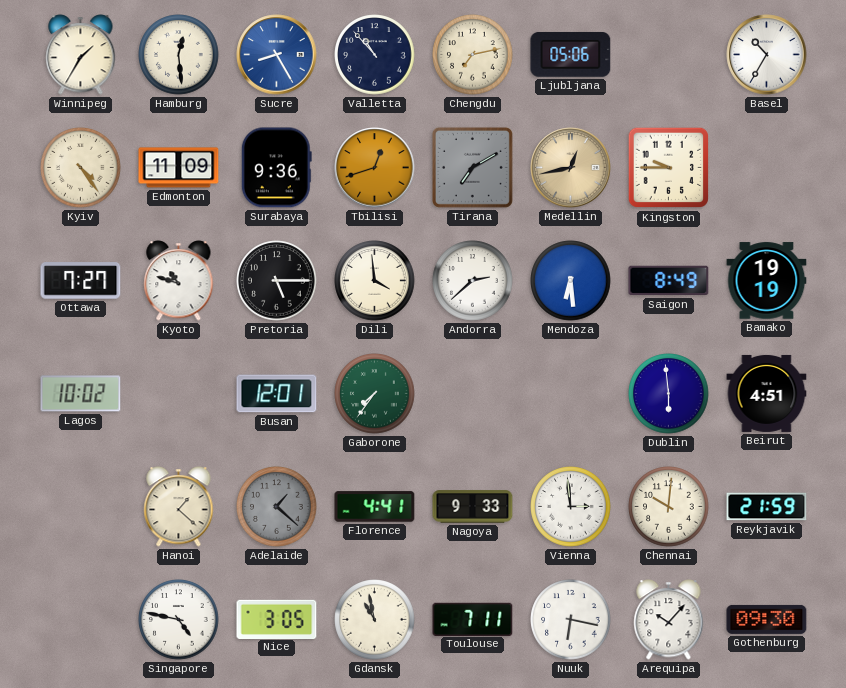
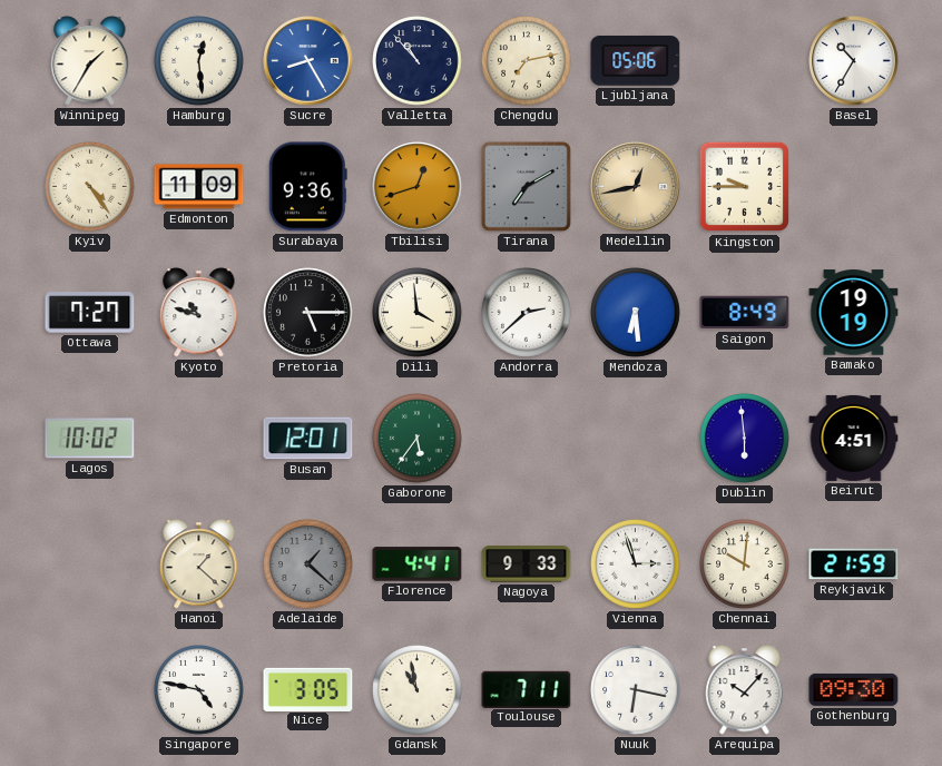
Gaborone: 7:36 -> 5:36 (418, 439)
Vienna: 2:59 -> 2:57 (636, 564)
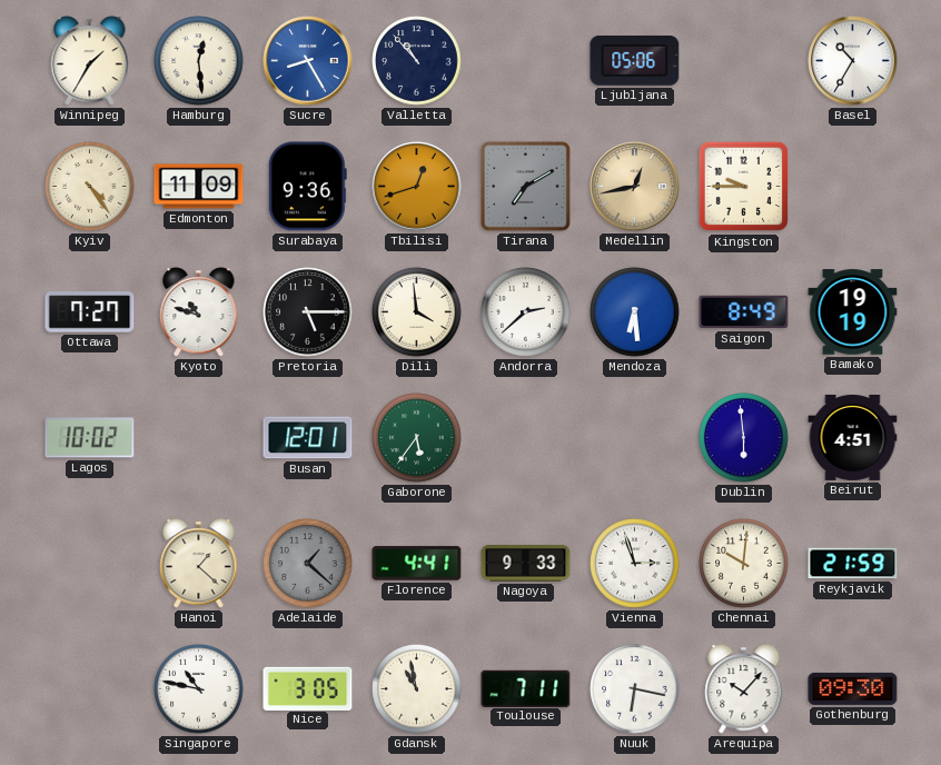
Chengdu: 7:13 -> none (527, 61)
Singapore: 4:47 -> 10:47 (199, 689)
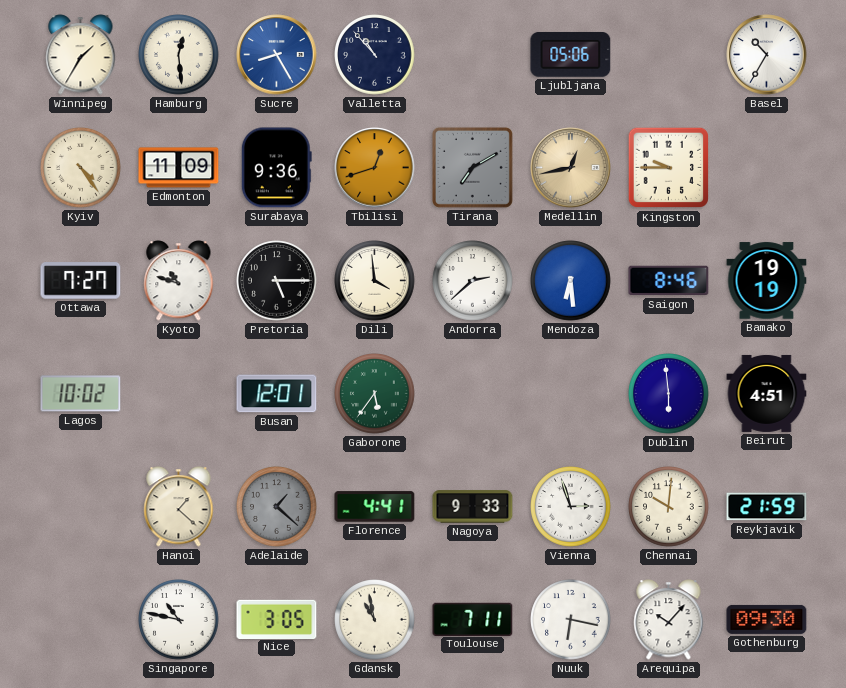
Saigon: 8:49 -> 8:46 (669, 281)
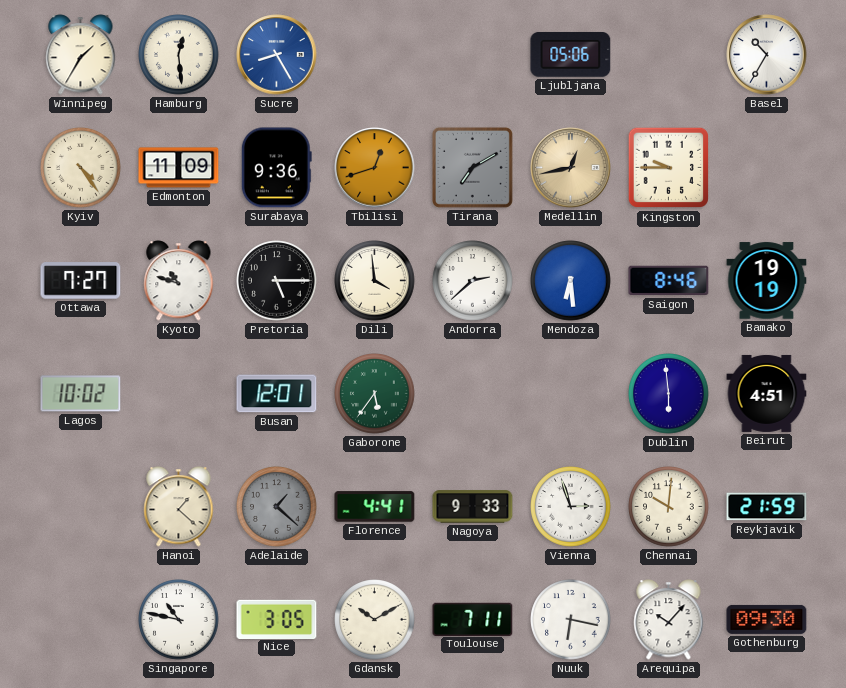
Valletta: 10:53 -> none (375, 55)
Gdansk: 10:58 -> 10:10 (375, 620)
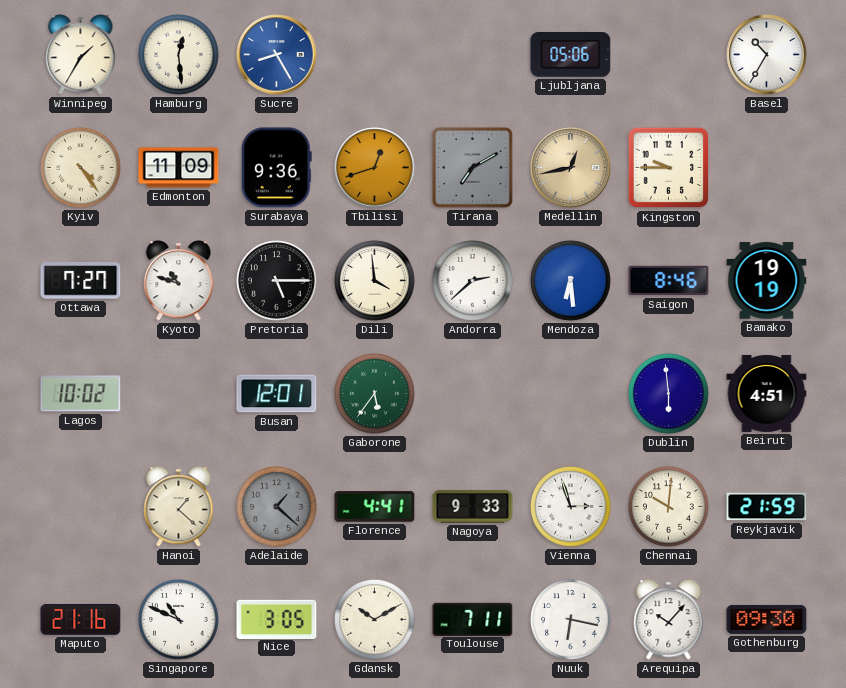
Maputo: none -> 21:16 (81, 619)
Singapore: 10:47 -> 10:49 (179, 620)
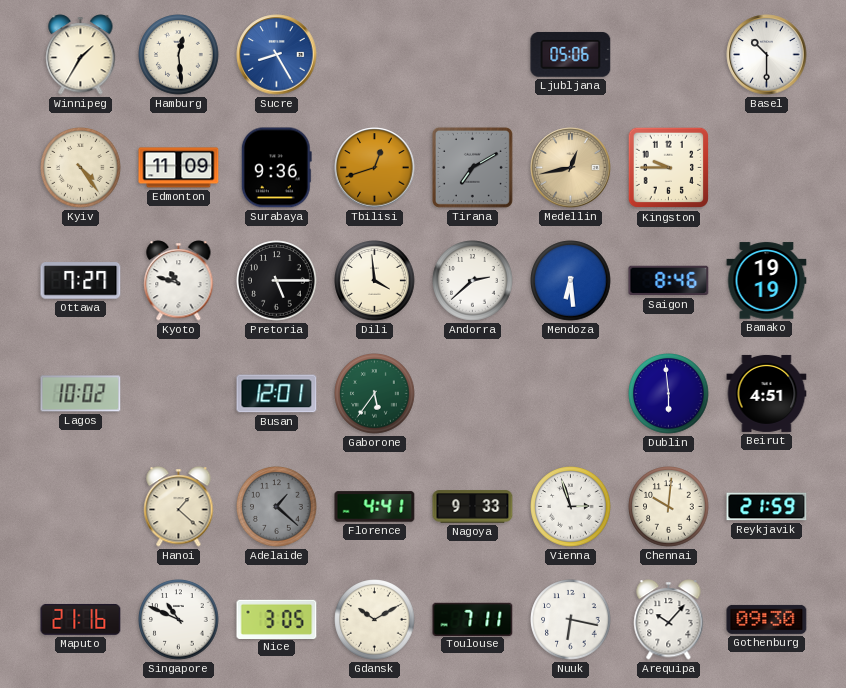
Basel: 10:35 -> 10:30 (767, 55)
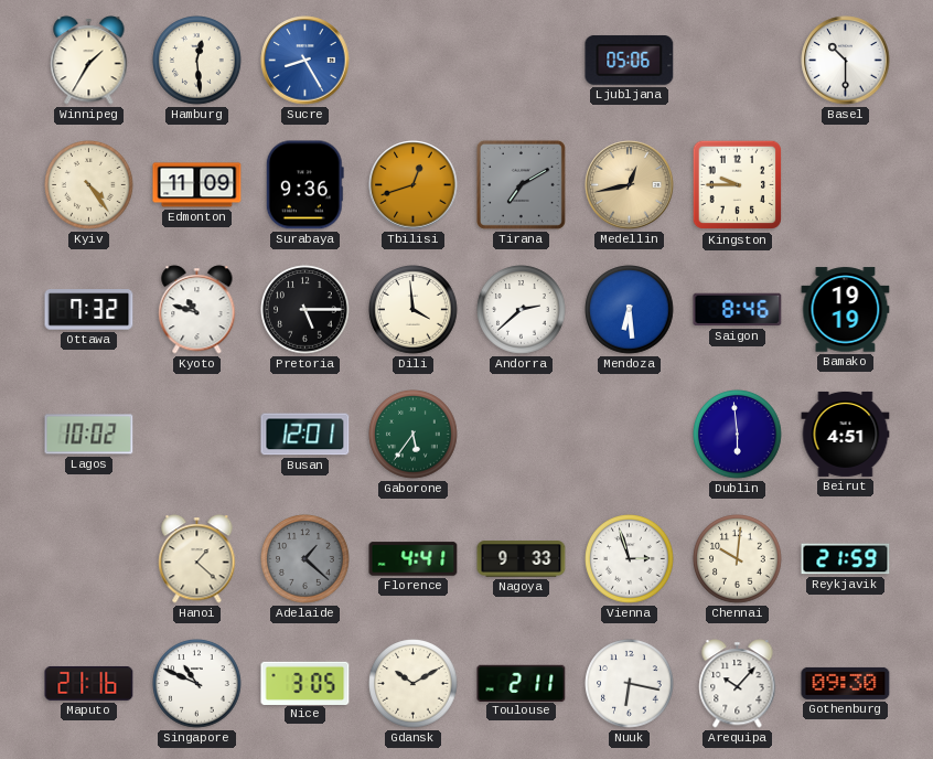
Ottawa: 7:27 -> 7:32 (89, 310)
Toulouse: 7:11 -> 2:11 (522, 683)
